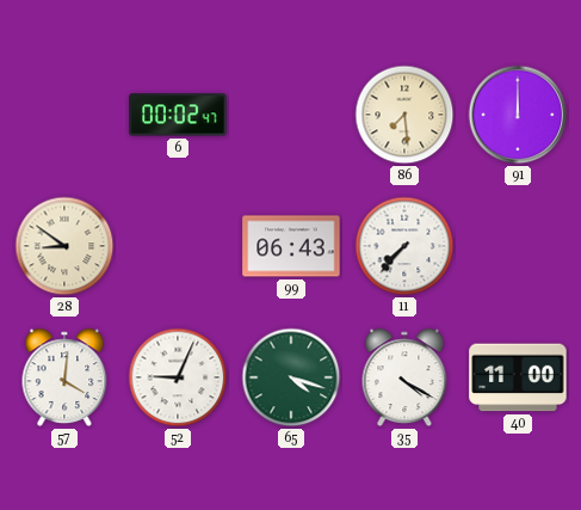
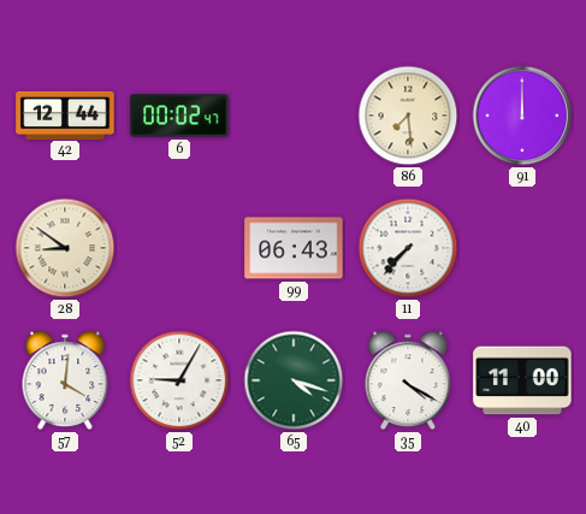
42: none -> 12:44 (65, 114)
52: 9:04 -> 9:05 (179, 380)
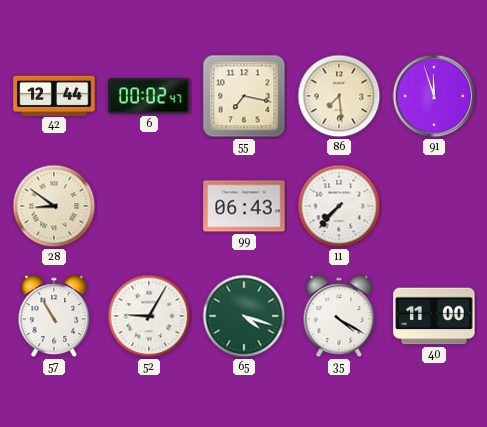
55: none -> 7:17 (244, 96)
91: 12:00 -> 11:57 (434, 96)
57: 4:01 -> 10:55 (54, 316)
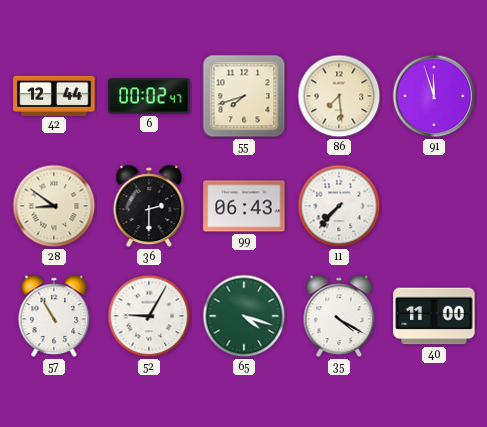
55: 7:17 -> 7:42 (244, 96)
36: none -> 2:30 (149, 206)
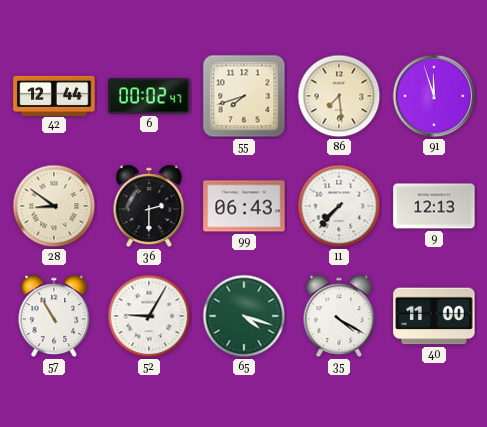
9: none -> 12:13 (434, 206)
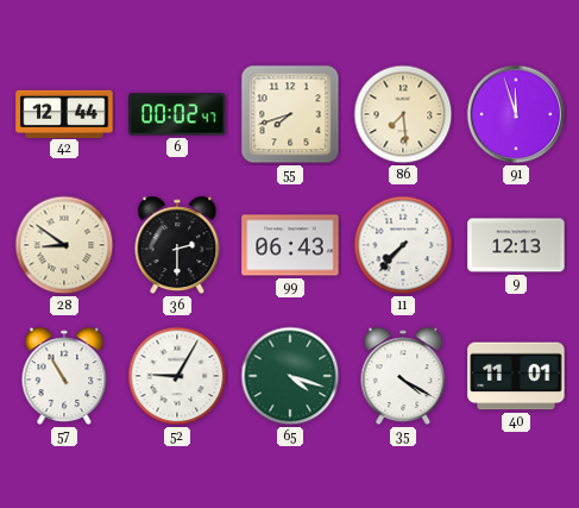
40: 11:00 -> 11:01 (516, 376)
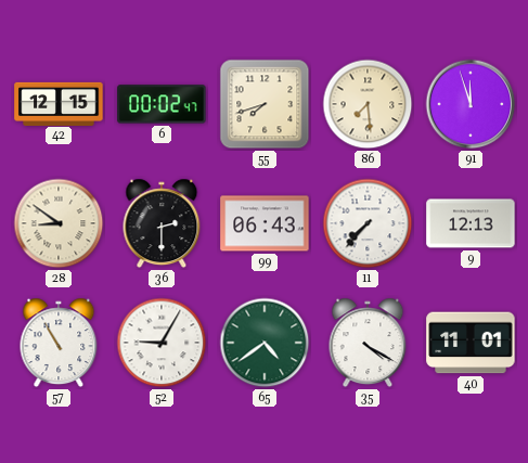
42: 12:44 -> 12:15 (59, 103)
65: 4:18 -> 4:39 (265, 343)
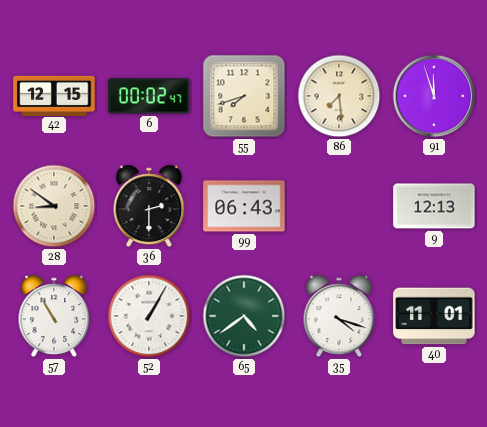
11: 7:37 -> none (368, 223)
52: 9:05 -> 1:05 (149, 316)
35: 4:20 -> 4:18 (339, 316)
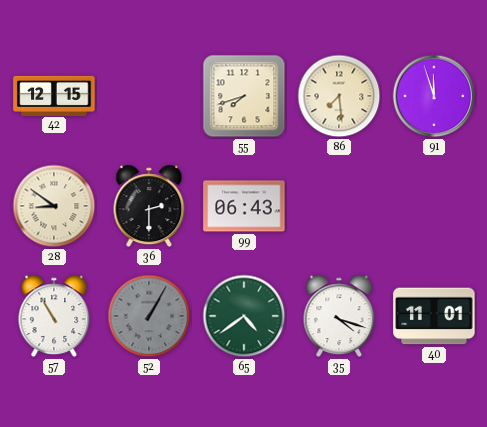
6: 00:02 -> none (149, 96)
9: 12:13 -> none (434, 206)
52 dial: white -> grey (149, 316)
